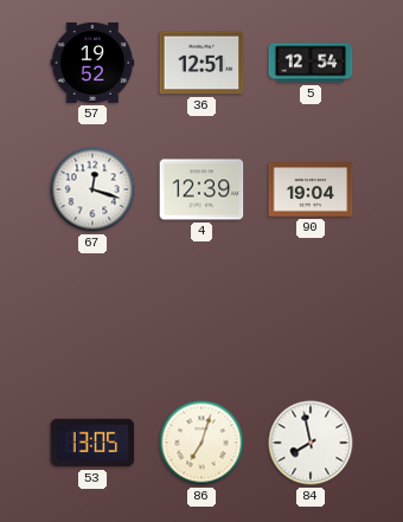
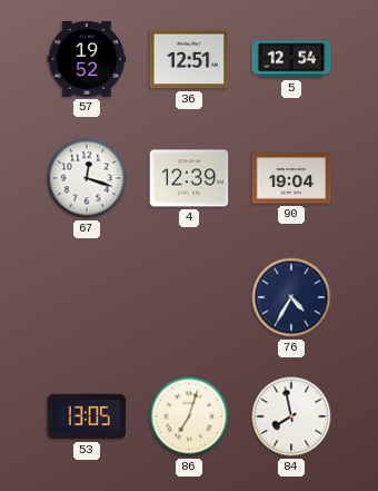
76: none -> 4:35 (291, 297)
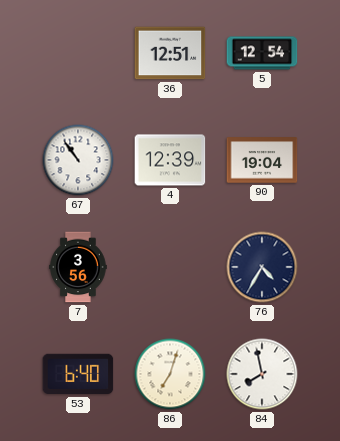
57: 19:52 -> none (87, 59)
67: 12:18 -> 10:54 (78, 160)
7: none -> 3:56 (78, 267)
53: 13:05 -> 6:40 (78, 374)
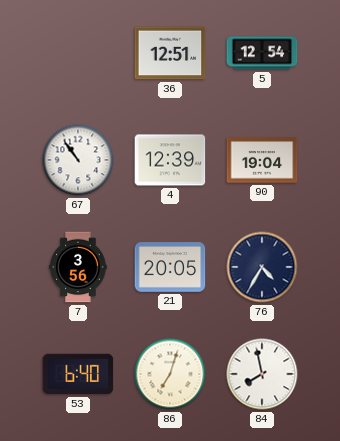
21: none -> 20:05 (170, 268)
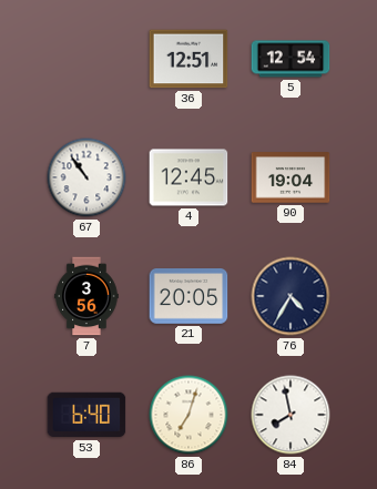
4: 12:39 -> 12:45 (188, 177)
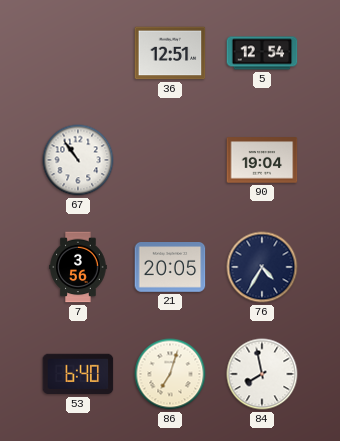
4: 12:45 -> none (188, 177)
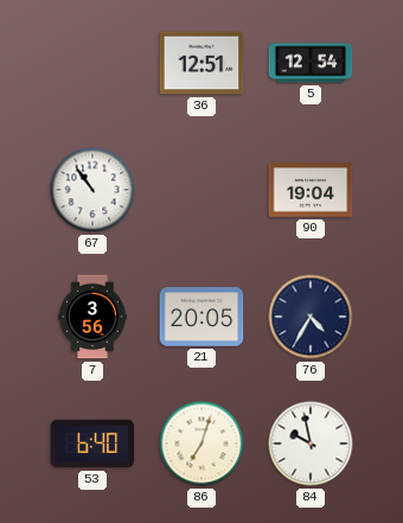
84: 7:58 -> 9:58 (311, 444)
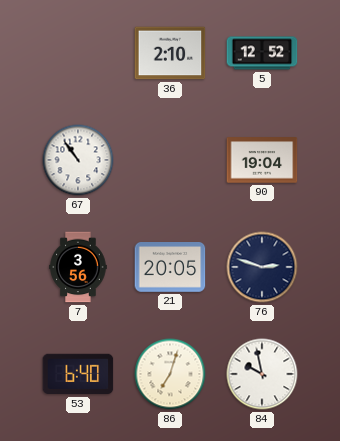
36: 12:51 -> 2:10 (170, 53)
5: 12:54 -> 12:52 (262, 53)
76: 4:35 -> 2:48 (262, 267)
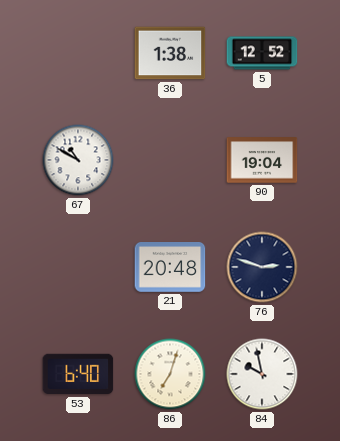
36: 2:10 -> 1:38 (170, 53)
67: 10:54 -> 10:50 (78, 160)
7: 3:56 -> none (78, 267)
21: 20:05 -> 20:48 (170, 268)
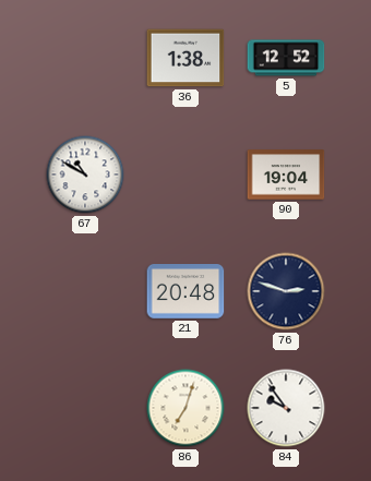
53: 6:40 -> none (78, 374)
84: 9:58 -> 9:54 (286, 408)
